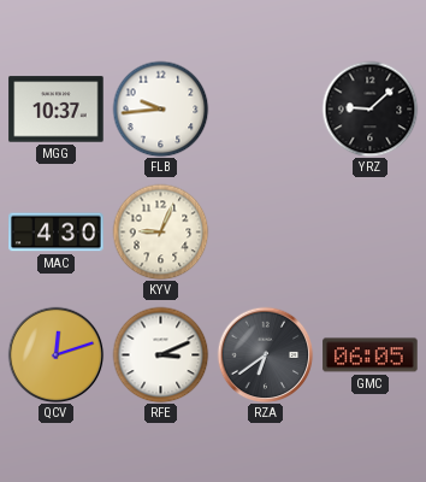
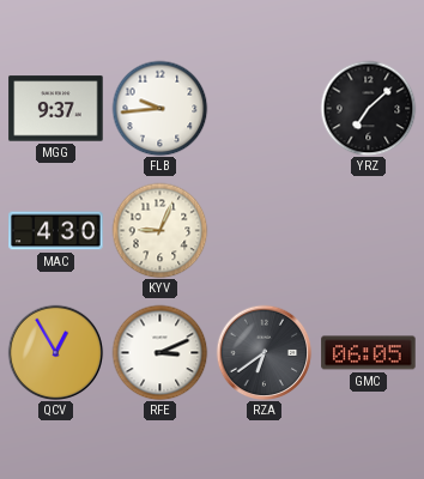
MGG: 10:37 -> 9:37 (56, 109)
YRZ: 9:08 -> 7:08 (368, 108)
QCV: 12:12 -> 12:55 (55, 352)
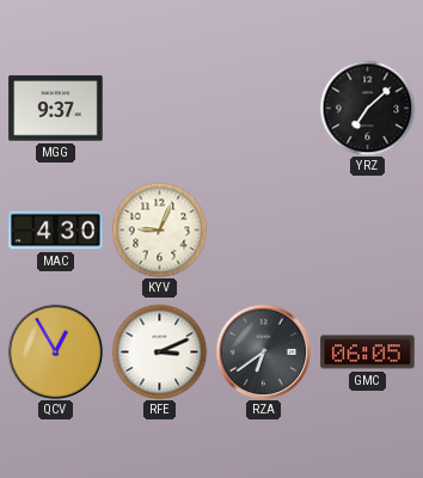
FLB: 9:44 -> none (159, 108)
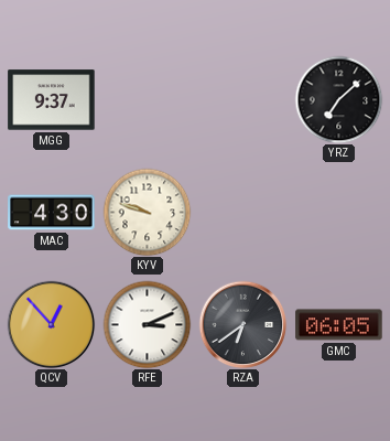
KYV: 9:04 -> 9:48 (147, 212)
QCV: 12:55 -> 12:53 (51, 324)
